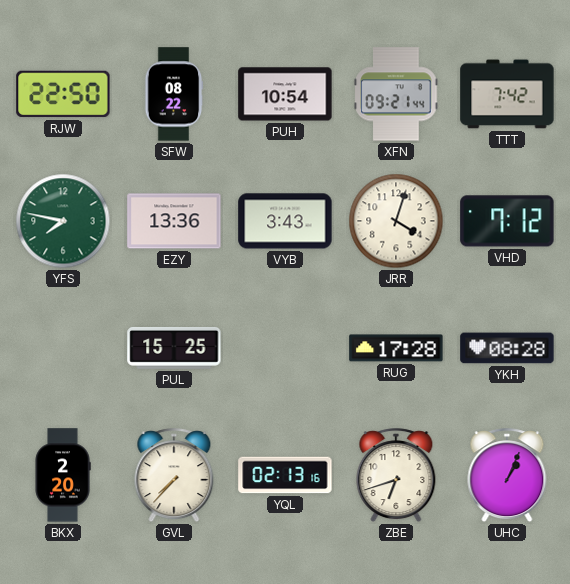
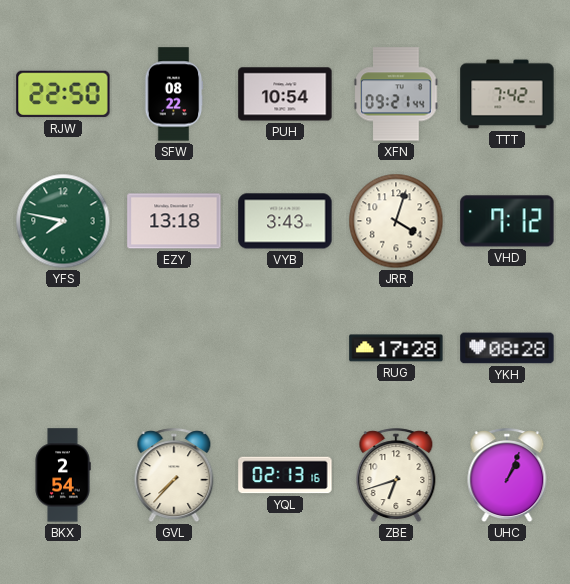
EZY: 13:36 -> 13:18 (174, 221)
PUL: 15:25 -> none (174, 348)
BKX: 2:20 -> 2:54 (63, 475)
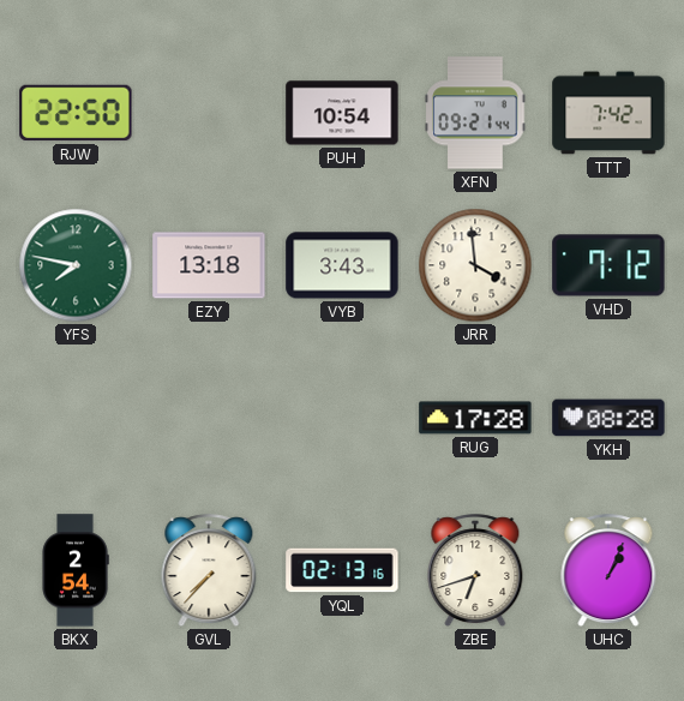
SFW: 08:22 -> none (174, 94)
JRR: 4:03 -> 3:59 (475, 265)
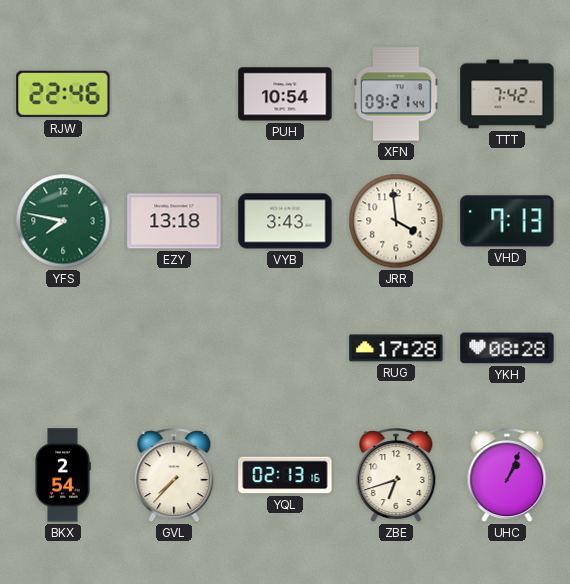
RJW: 22:50 -> 22:46 (63, 94)
VHD: 7:12 -> 7:13 (507, 221)
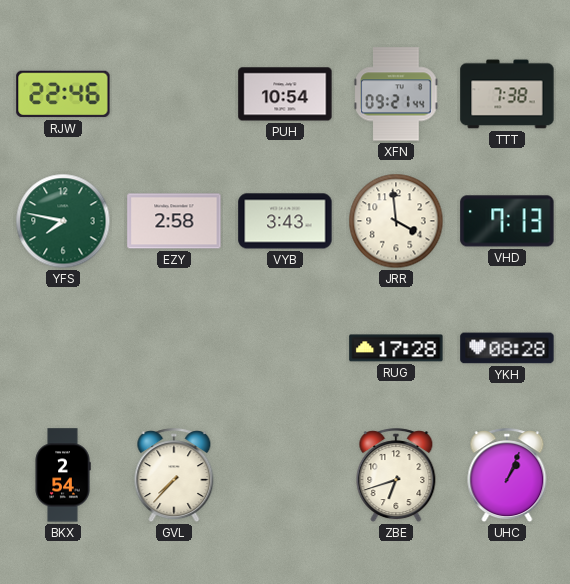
TTT: 7:42 -> 7:38 (507, 94)
EZY: 13:18 -> 2:58 (174, 221)
YQL: 02:13 -> none (285, 475)
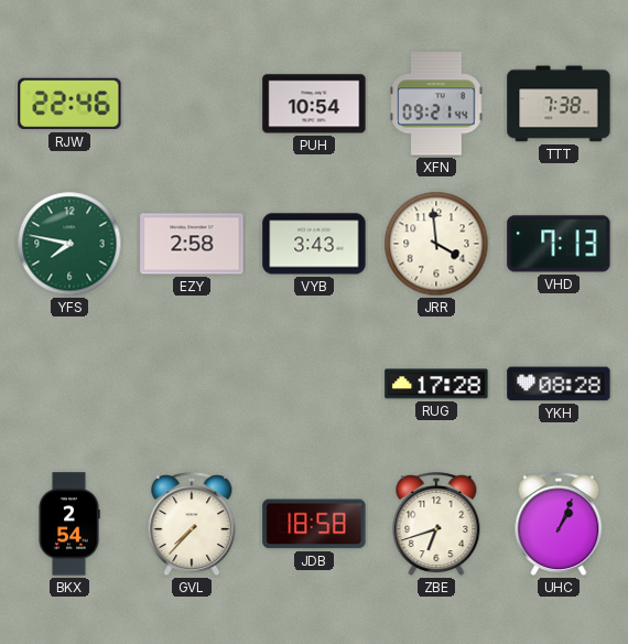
JDB: none -> 18:58 (314, 524)
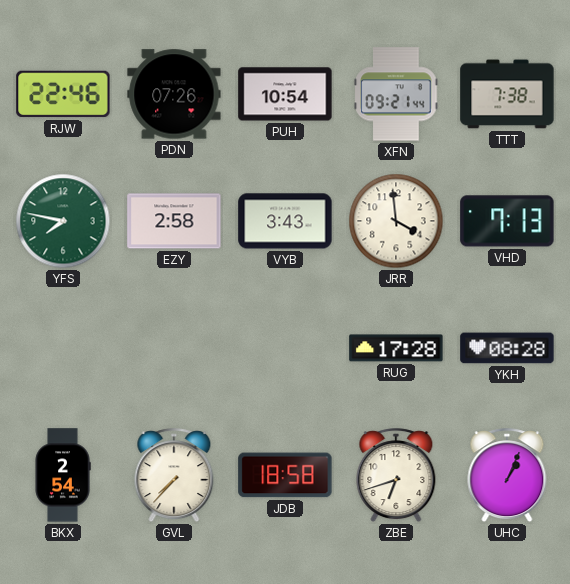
PDN: none -> 07:26 (174, 94)
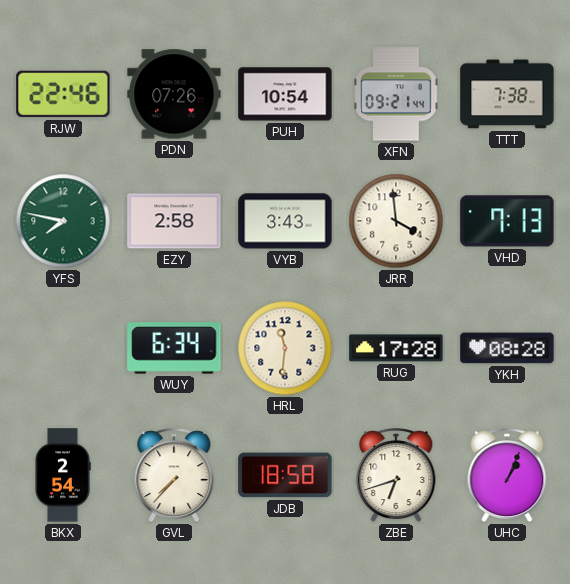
WUY: none -> 6:34 (174, 348)
HRL: none -> 11:31 (285, 348)
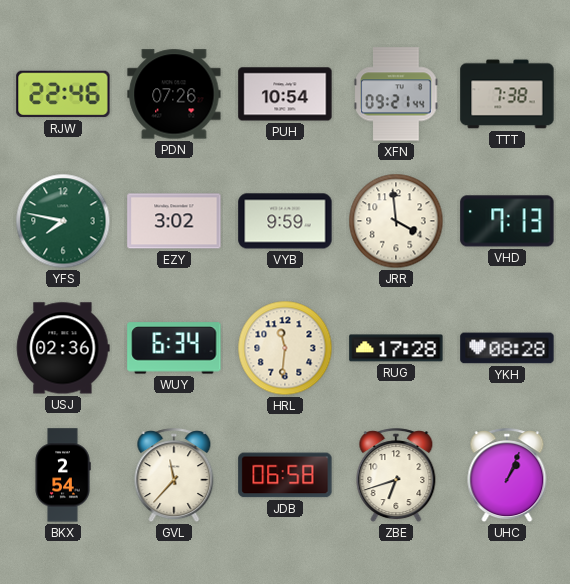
EZY: 2:58 -> 3:02 (174, 221)
VYB: 3:43 -> 9:59 (285, 221)
USJ: none -> 02:36 (63, 348)
GVL: 7:37 -> 11:37 (174, 476)
JDB: 18:58 -> 06:58 (285, 475)
